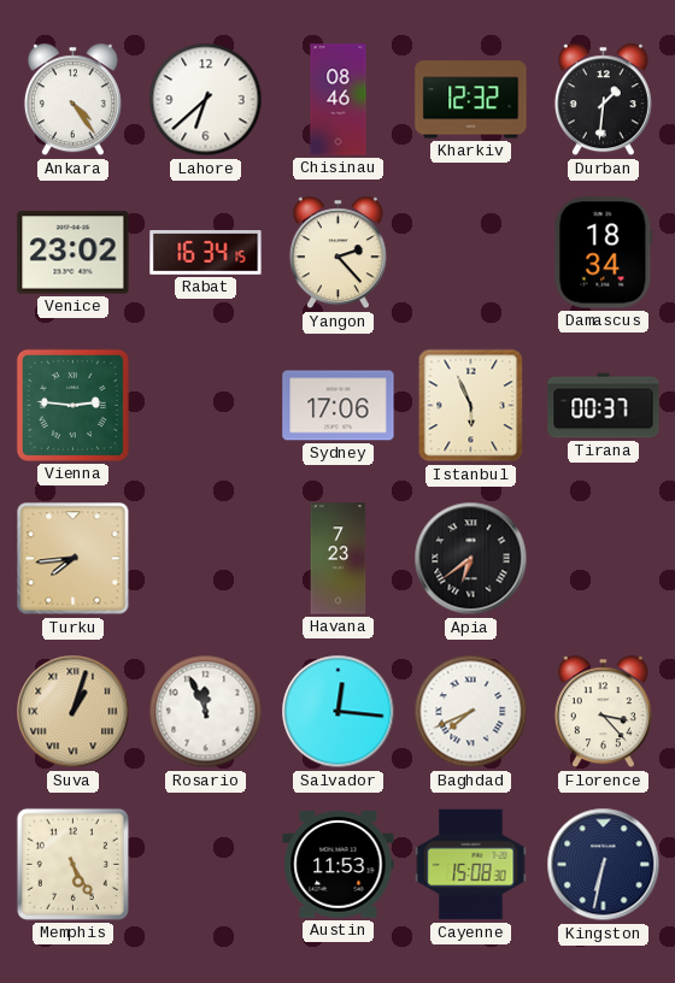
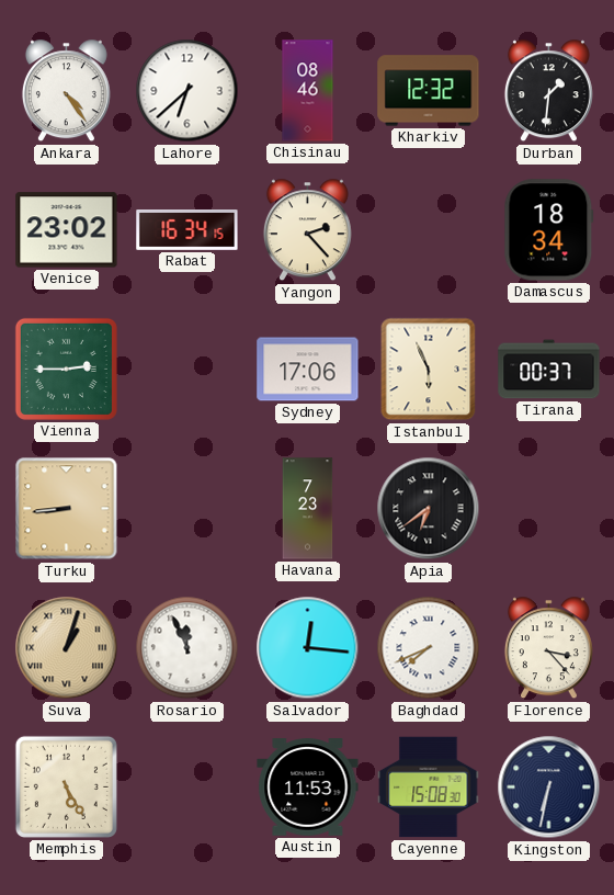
Vienna: 2:46 -> 2:45 (66, 369)
Turku: 7:44 -> 8:44 (67, 509)
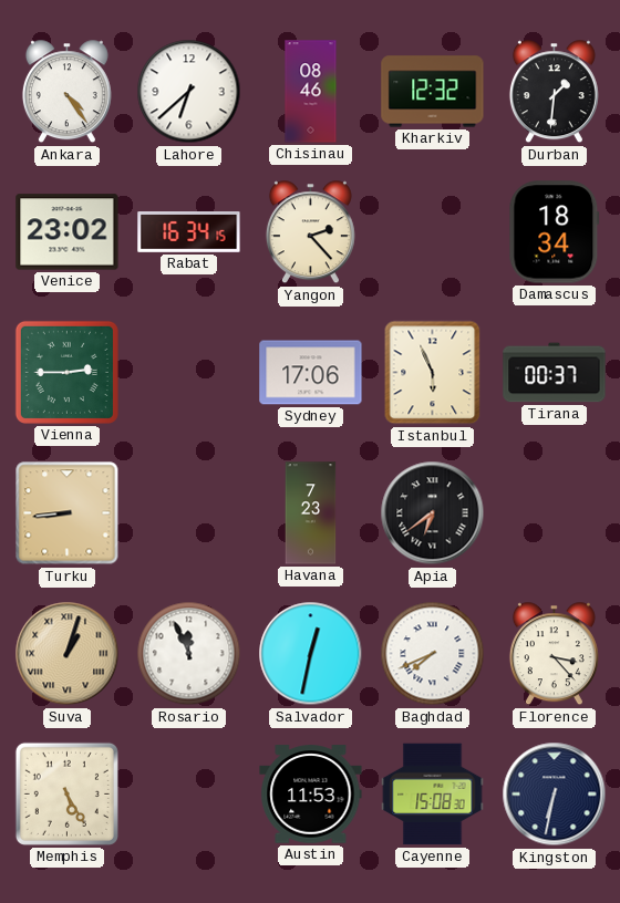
Salvador: 12:16 -> 12:32 (311, 654)
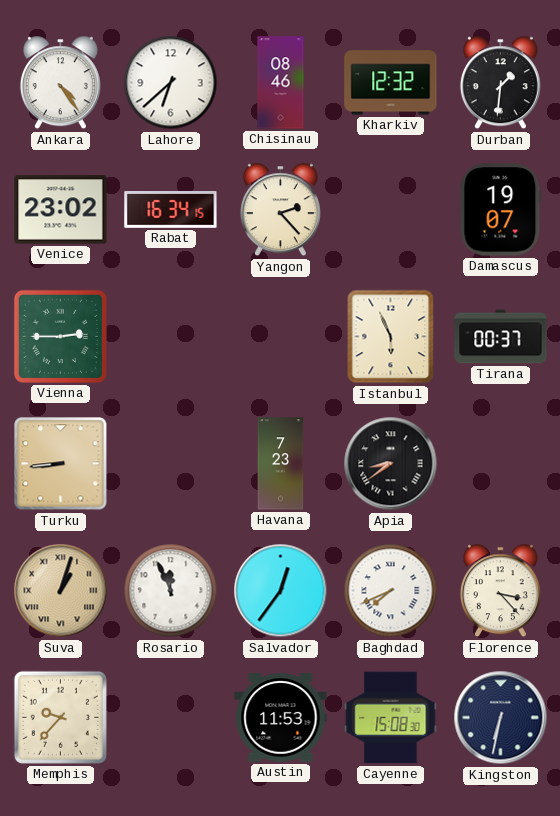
Damascus: 18:34 -> 19:07 (501, 210)
Sydney: 17:06 -> none (311, 373)
Apia: 6:39 -> 8:39 (391, 464)
Salvador: 12:32 -> 12:36 (281, 591)
Memphis: 5:25 -> 9:37 (60, 717)
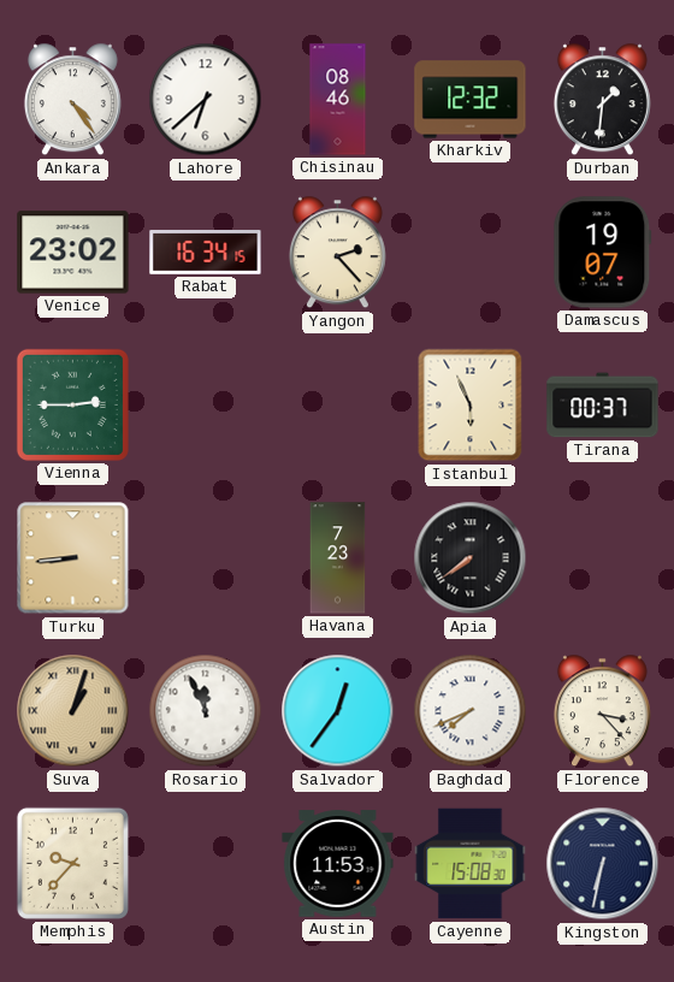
Apia: 8:39 -> 7:39 (471, 558)
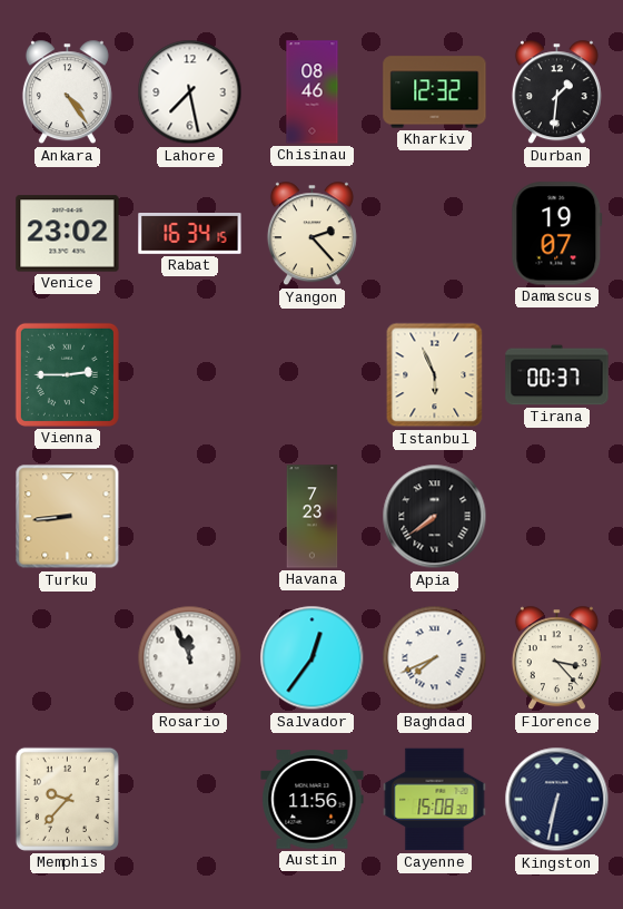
Lahore: 6:38 -> 7:28 (190, 92)
Suva: 1:03 -> none (73, 711)
Austin: 11:53 -> 11:56 (313, 800)
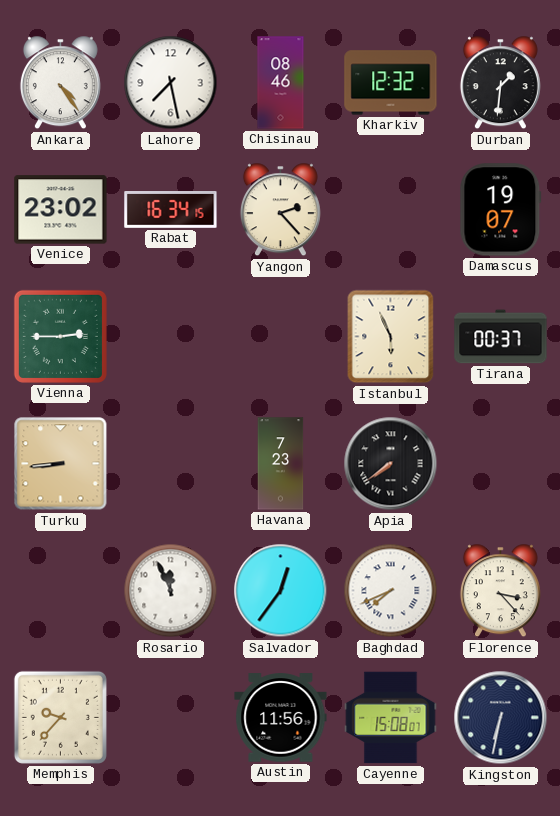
Cayenne: 15:08:30 -> 15:08:07 (391, 718)
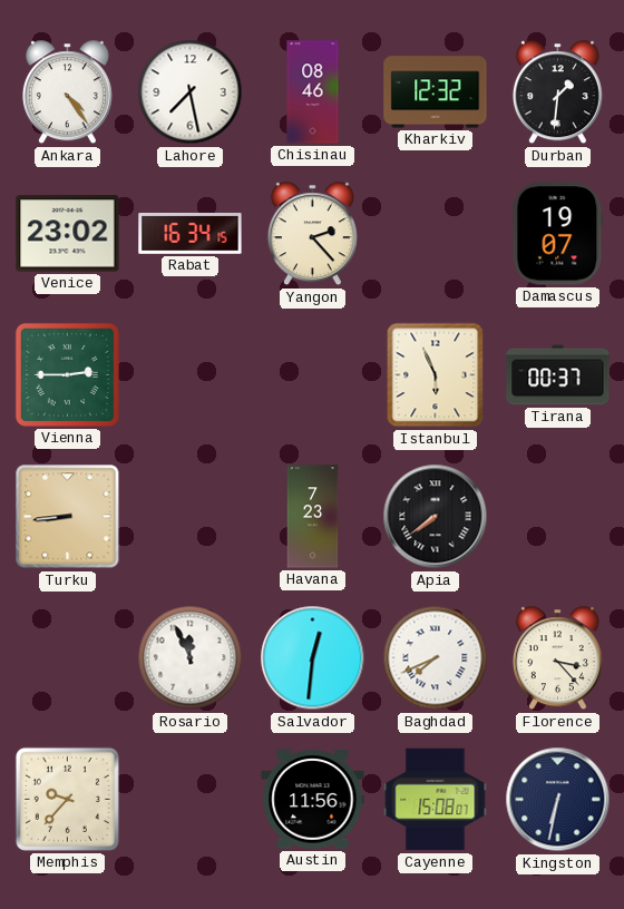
Salvador: 12:36 -> 12:31 (313, 658)
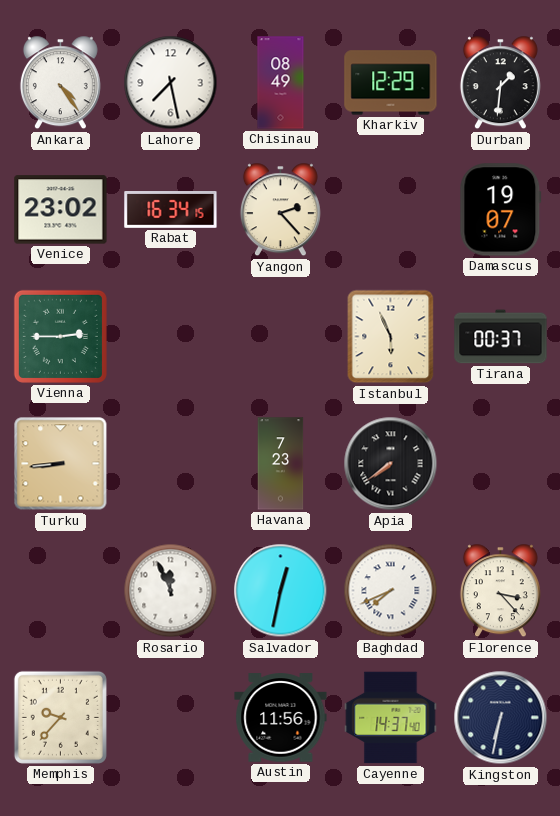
Chisinau: 08:46 -> 08:49 (281, 83)
Kharkiv: 12:32 -> 12:29 (391, 83)
Salvador: 12:31 -> 12:32 (281, 591)
Cayenne: 15:08 -> 14:37 (391, 718)
